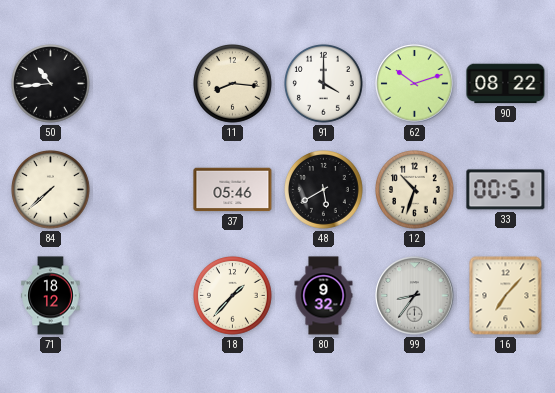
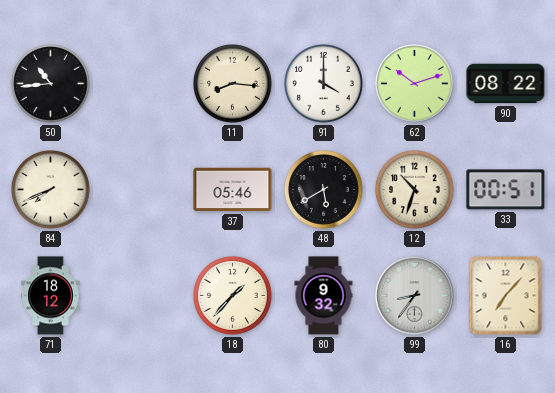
84: 7:38 -> 7:41 (51, 190)
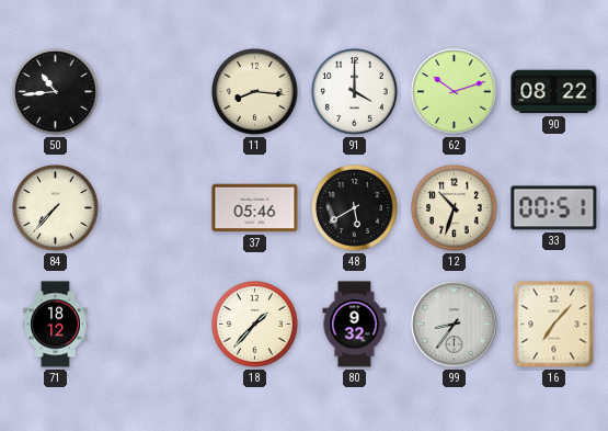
84: 7:41 -> 7:37 (56, 208)
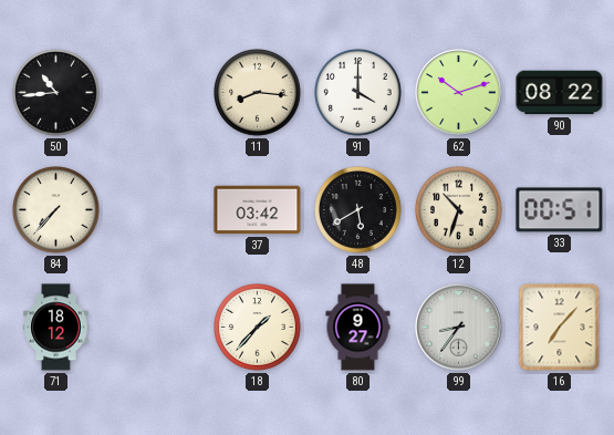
37: 05:46 -> 03:42 (258, 210)
80: 9:32 -> 9:27 (358, 328)
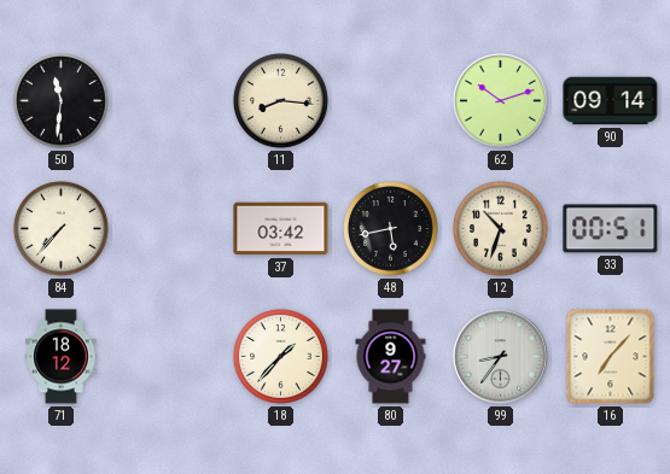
50: 10:44 -> 11:31 (62, 101)
91: 4:00 -> none (358, 93)
90: 08:22 -> 09:14 (611, 101)
48: 5:40 -> 5:43 (391, 229)
